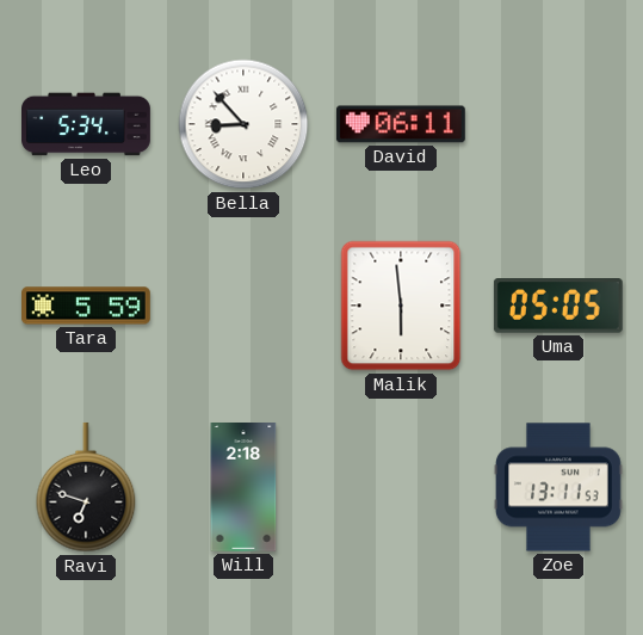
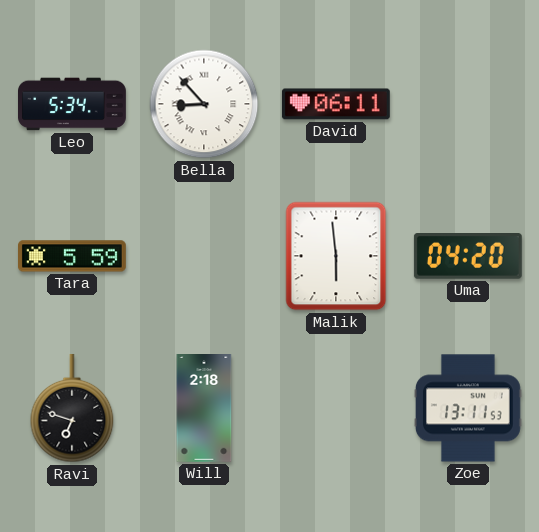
Uma: 05:05 -> 04:20 (468, 257)
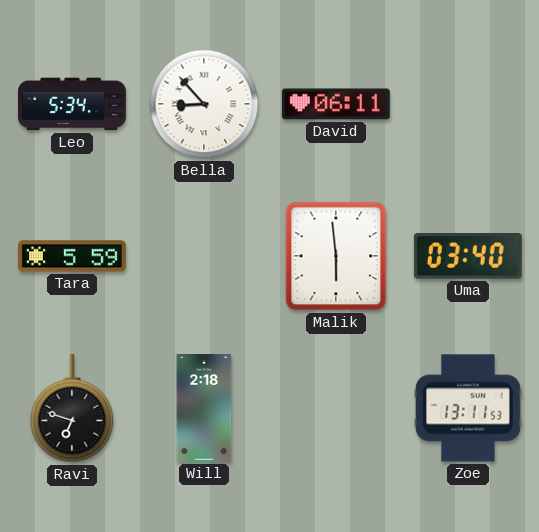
Uma: 04:20 -> 03:40 (468, 257)
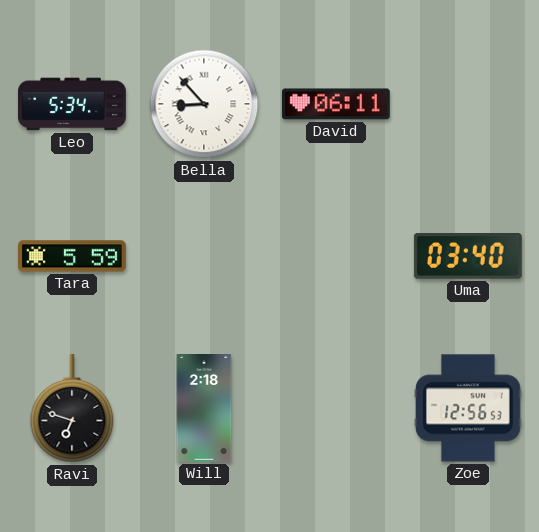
Malik: 5:59 -> none (336, 256)
Zoe: 13:11 -> 12:56 (468, 408)
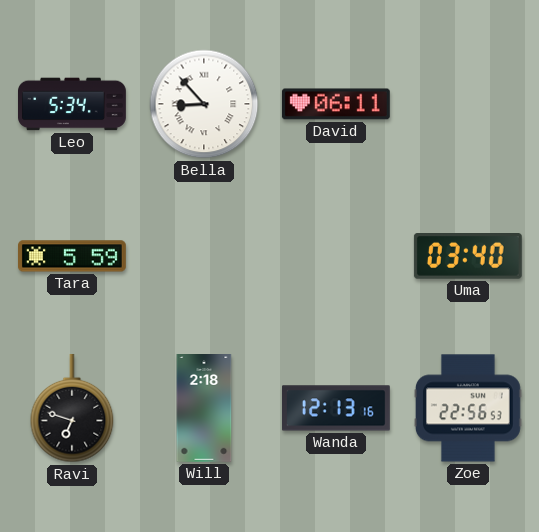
Wanda: none -> 12:13 (337, 408)
Zoe: 12:56 -> 22:56 (468, 408)
